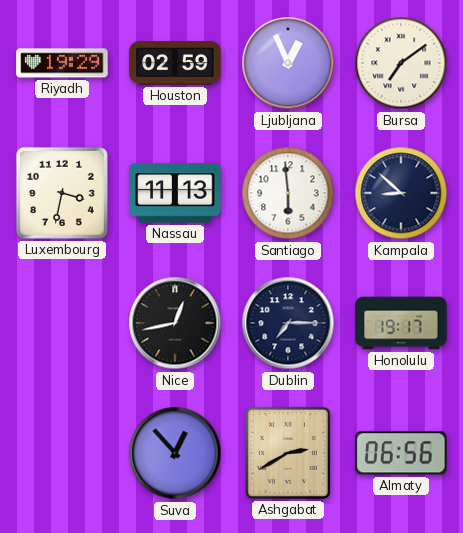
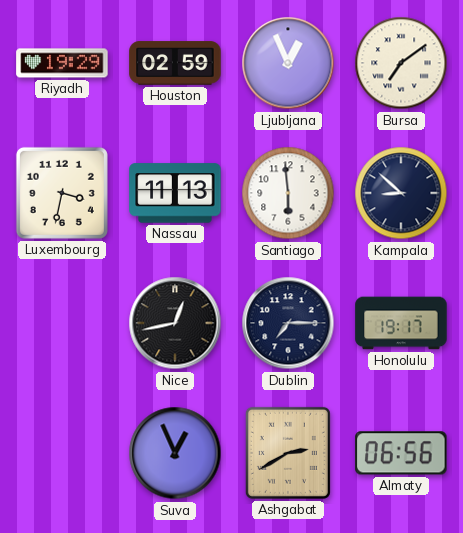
Suva: 12:53 -> 12:56 (175, 453)
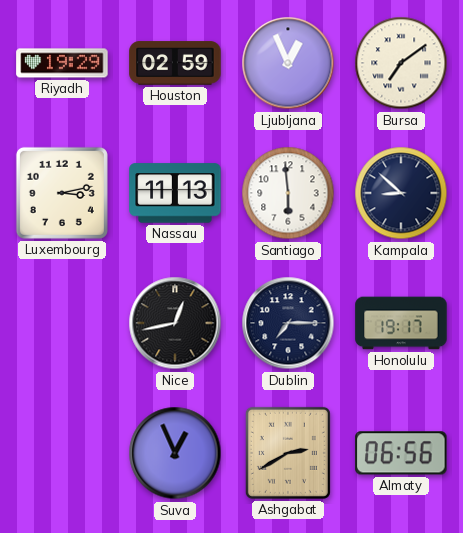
Luxembourg: 3:32 -> 3:13 (62, 193)
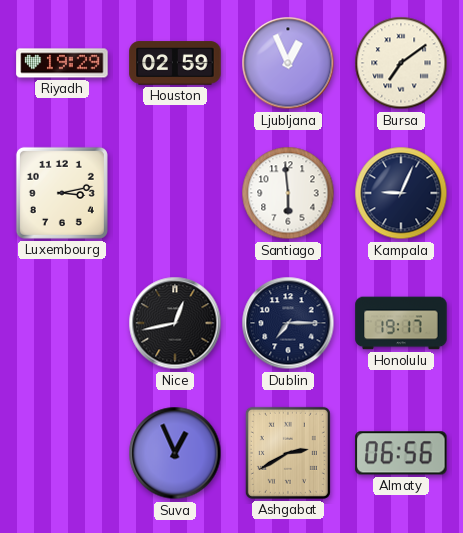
Nassau: 11:13 -> none (175, 193)
Kampala: 8:52 -> 9:04 (401, 193)
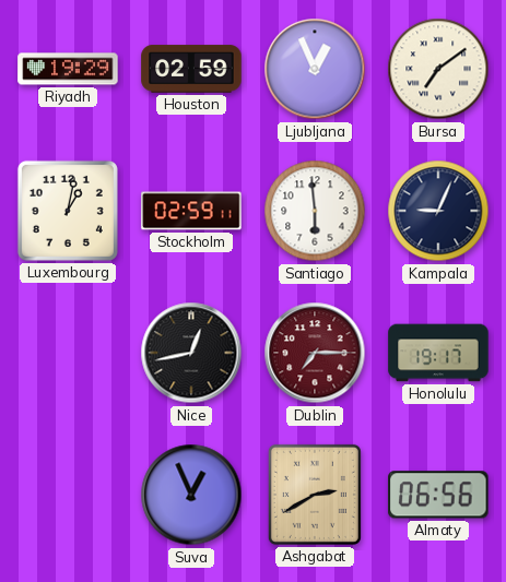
Luxembourg: 3:13 -> 1:02 (68, 211)
Stockholm: none -> 02:59 (191, 211)
Dublin dial: navy -> burgundy (315, 353)
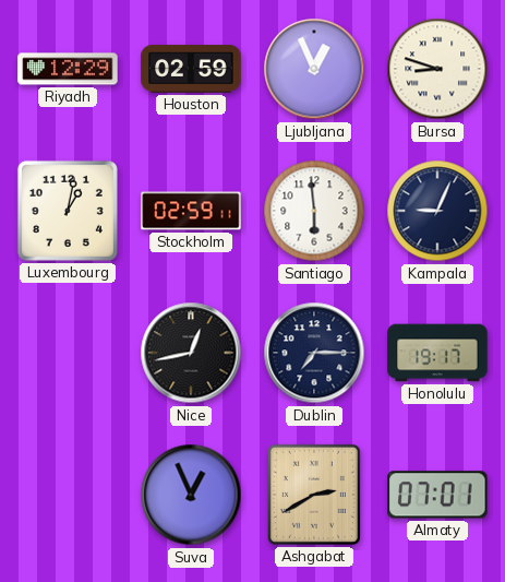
Riyadh: 19:29 -> 12:29 (68, 69)
Bursa: 7:09 -> 8:48 (437, 69)
Dublin dial: burgundy -> navy (314, 353)
Almaty: 06:56 -> 07:01 (437, 495)
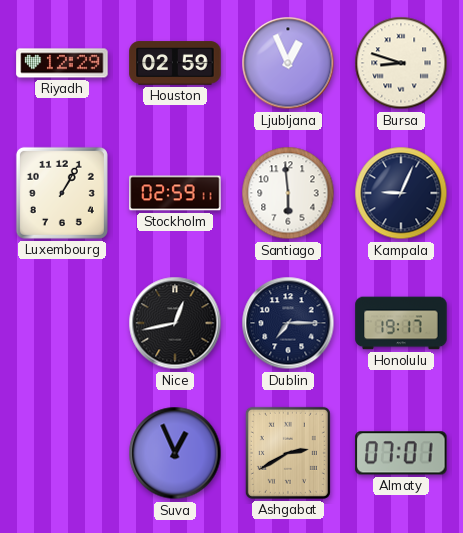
Luxembourg: 1:02 -> 1:05 (62, 193)
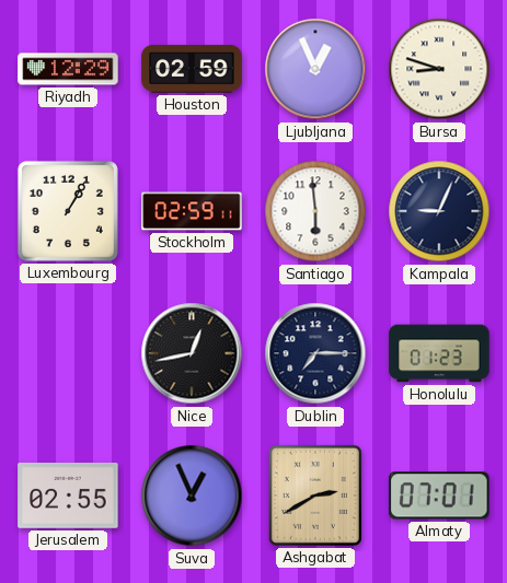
Honolulu: 19:17 -> 01:23 (439, 353)
Jerusalem: none -> 02:55 (68, 495)
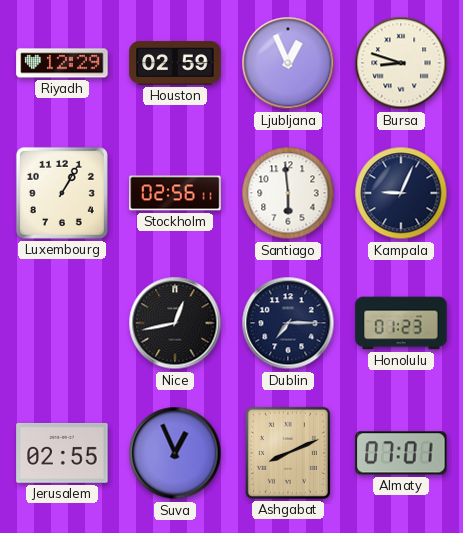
Stockholm: 02:59 -> 02:56 (175, 193)
Ashgabat: 2:40 -> 8:11 (288, 453)
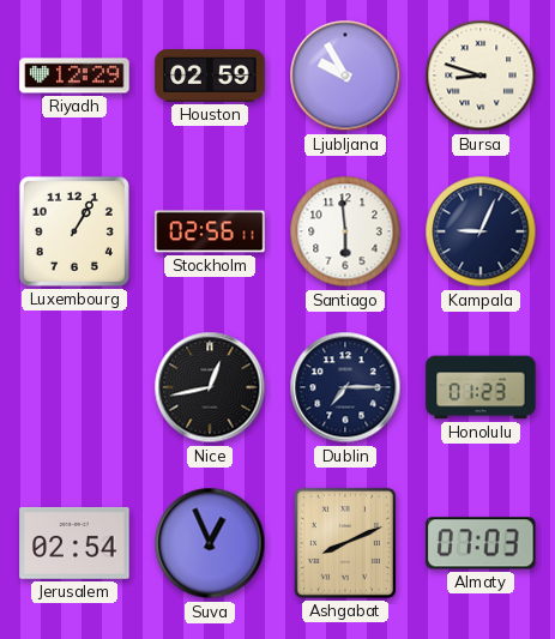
Ljubljana: 12:56 -> 9:55 (345, 76)
Jerusalem: 02:55 -> 02:54 (74, 543)
Almaty: 07:01 -> 07:03 (481, 543)
